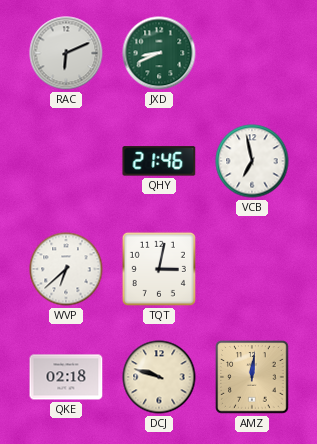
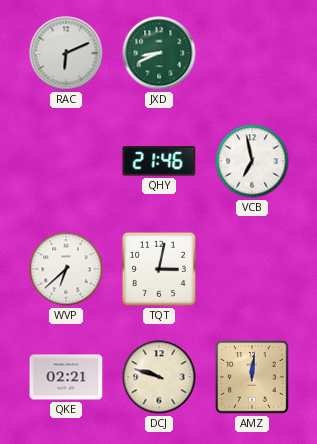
QKE: 02:18 -> 02:21 (66, 377)
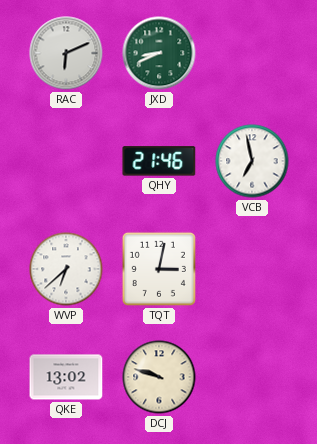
QKE: 02:21 -> 13:02 (66, 377)
AMZ: 12:01 -> none (252, 377)
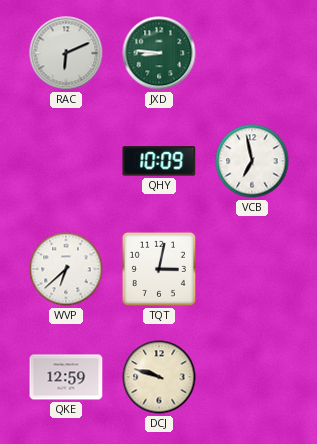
JXD: 8:41 -> 8:46 (159, 53)
QHY: 21:46 -> 10:09 (159, 161)
QKE: 13:02 -> 12:59 (66, 377)
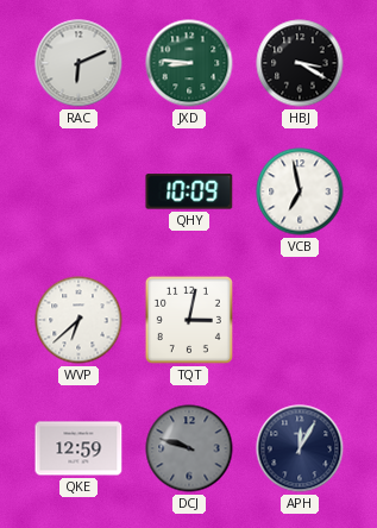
HBJ: none -> 3:20 (300, 63)
DCJ dial: cream -> grey (189, 448)
APH: none -> 12:05 (300, 448)
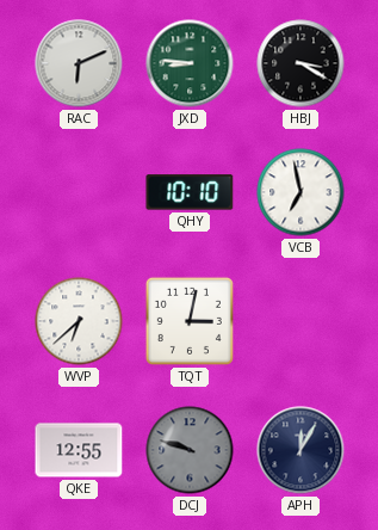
QHY: 10:09 -> 10:10 (190, 192)
QKE: 12:59 -> 12:55 (79, 450)
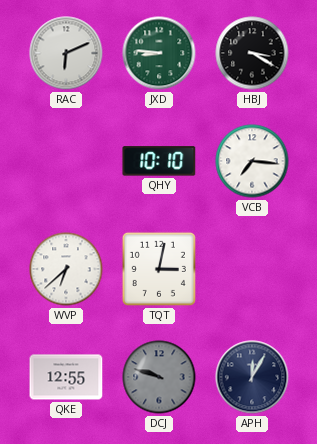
VCB: 6:58 -> 7:16 (252, 161)
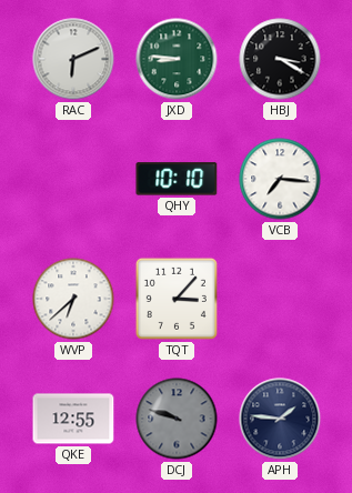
TQT: 3:02 -> 3:07 (177, 299)
APH: 12:05 -> 1:46 (280, 419)
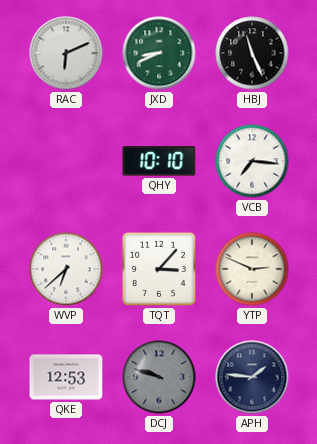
JXD: 8:46 -> 8:41 (159, 53)
HBJ: 3:20 -> 11:26 (252, 53)
YTP: none -> 2:49 (252, 269)
QKE: 12:55 -> 12:53 (66, 377)
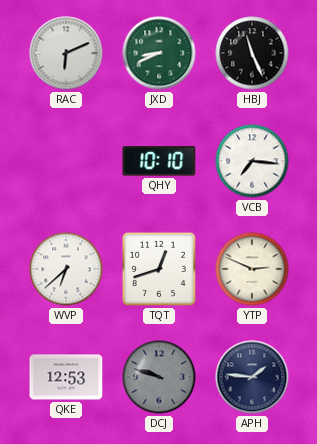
TQT: 3:07 -> 12:42 (159, 269)
